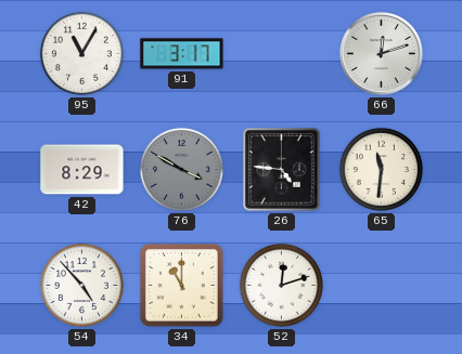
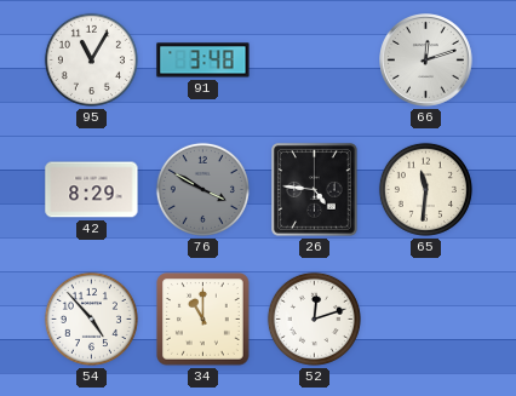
91: 3:17 -> 3:48 (203, 61)
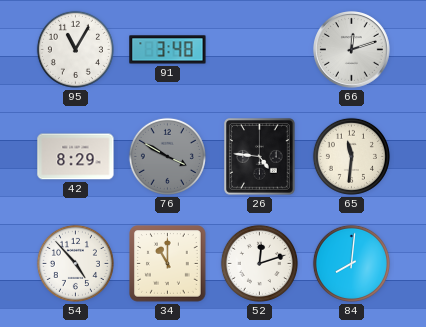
84: none -> 8:01 (351, 263)
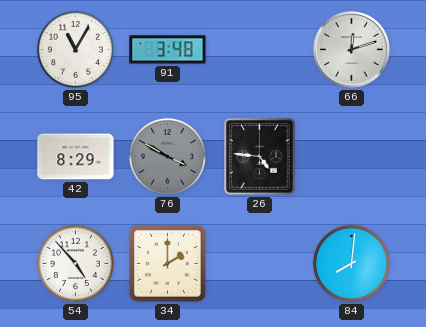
65: 11:31 -> none (351, 156)
34: 11:00 -> 2:00 (168, 264)
52: 12:12 -> none (259, 263)
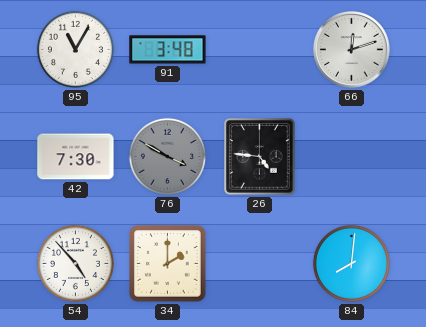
42: 8:29 -> 7:30 (76, 157)
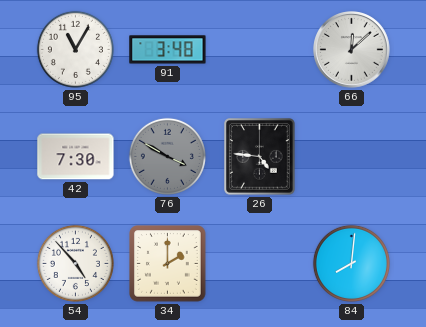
66: 12:12 -> 12:08 (352, 50)
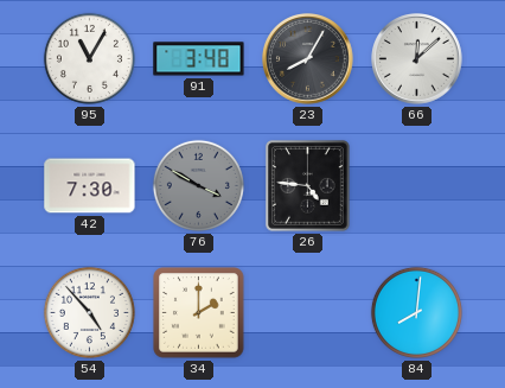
23: none -> 8:05 (308, 59)
